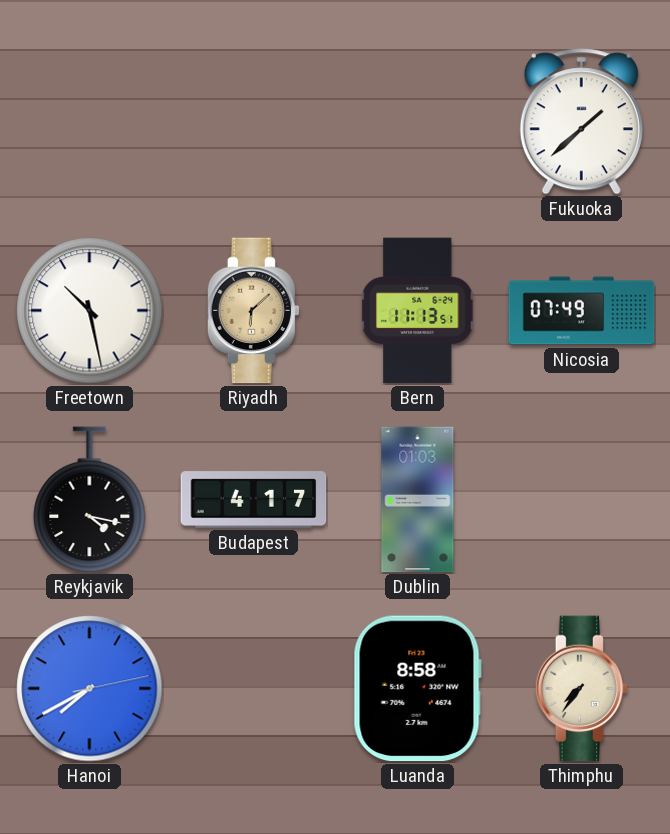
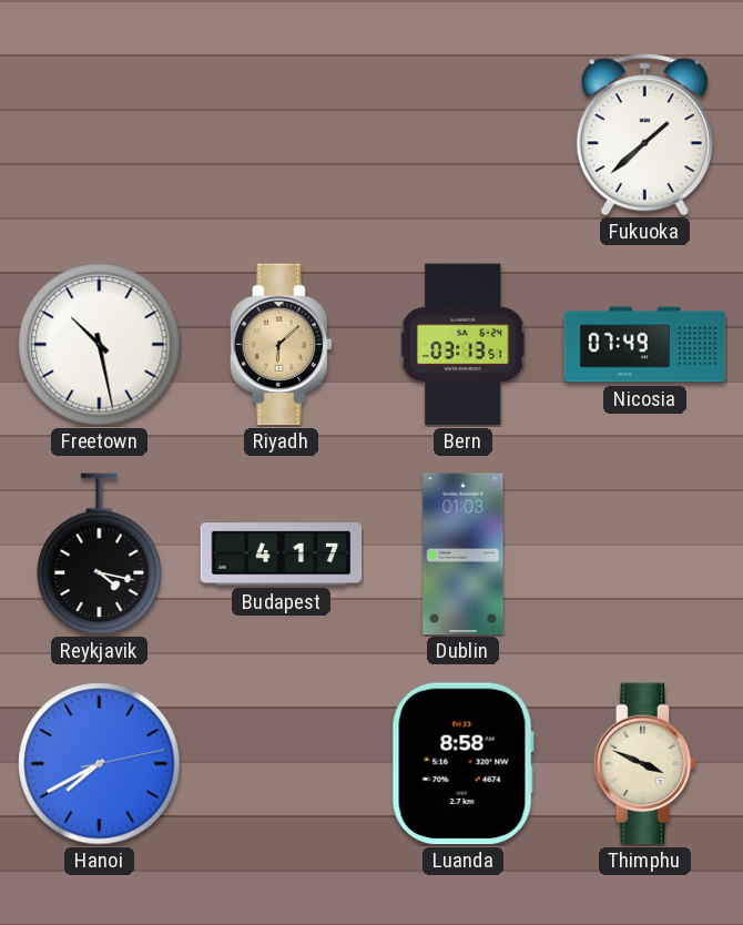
Bern: 11:13 -> 03:13 (464, 345)
Thimphu: 7:36 -> 3:49 (645, 764)
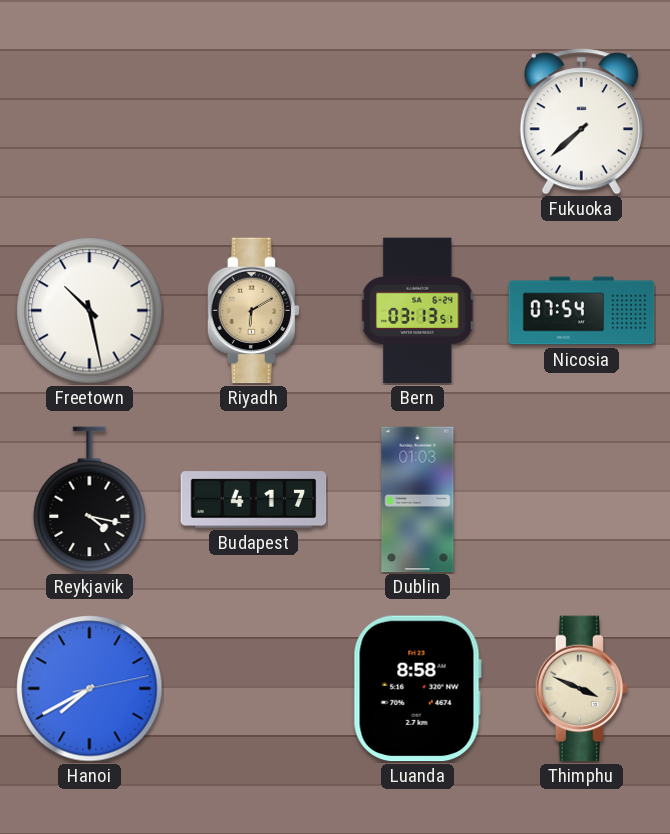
Fukuoka: 1:38 -> 7:38 (581, 122)
Riyadh: 6:08 -> 6:10 (254, 311)
Nicosia: 07:49 -> 07:54 (582, 311)
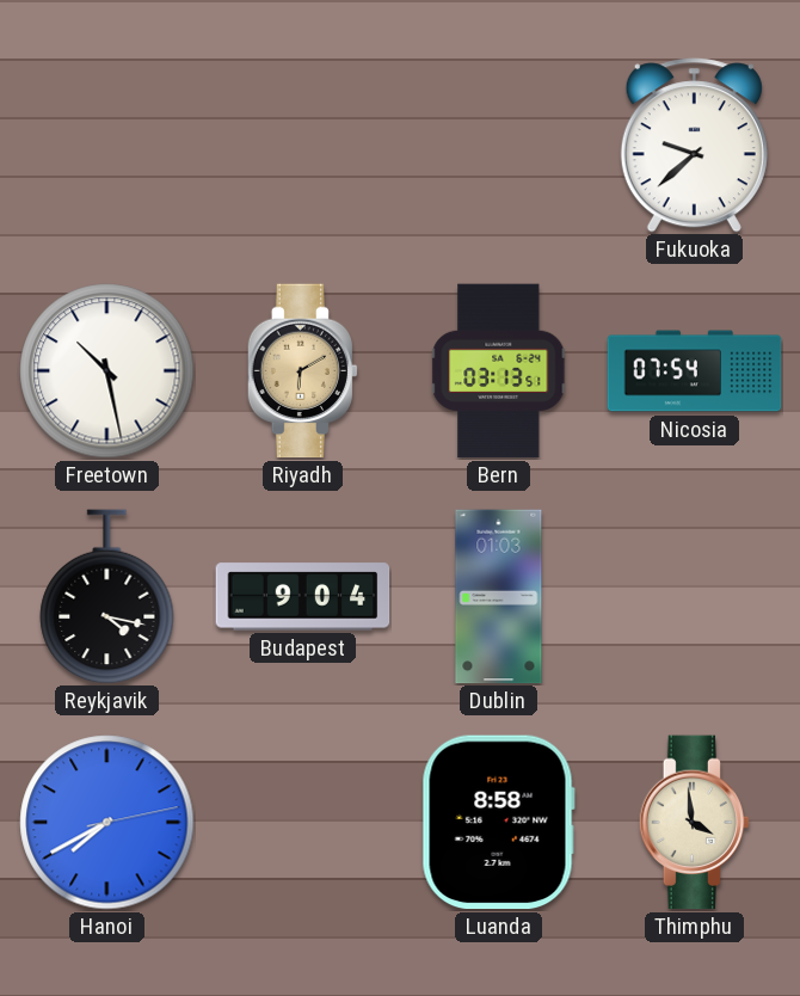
Fukuoka: 7:38 -> 9:38 (694, 146)
Budapest: 4:17 -> 9:04 (303, 597)
Thimphu: 3:49 -> 3:59 (695, 823)
